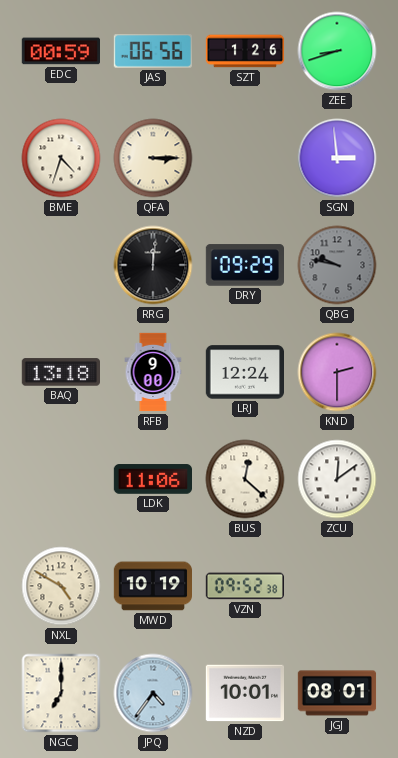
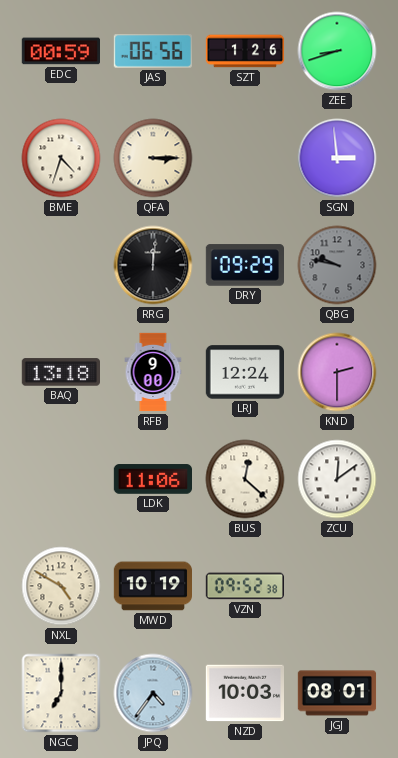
NZD: 10:01 -> 10:03 (244, 693)
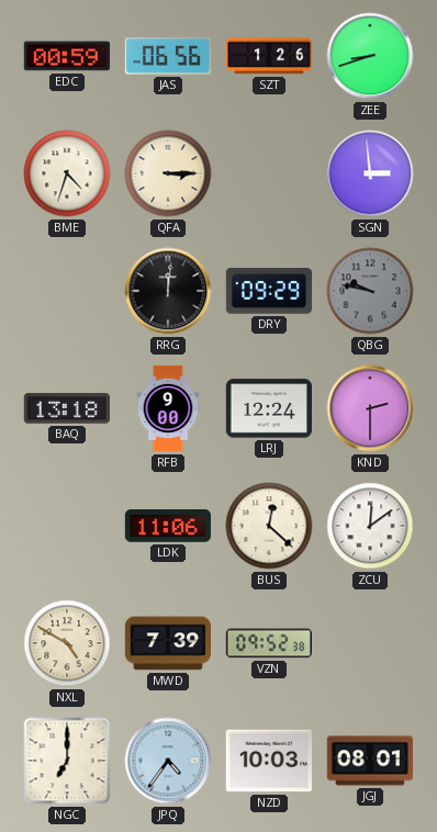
MWD: 10:19 -> 7:39 (167, 643)
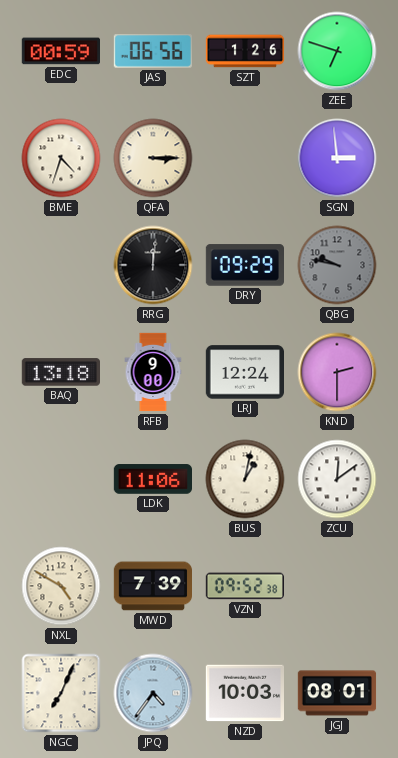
ZEE: 8:42 -> 6:48 (337, 51)
BUS: 12:22 -> 1:02 (245, 479)
NGC: 7:00 -> 7:04 (61, 693)
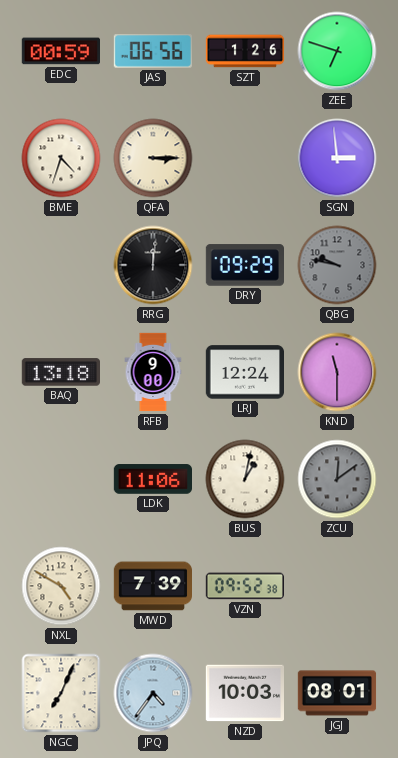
KND: 2:30 -> 11:30 (337, 372)
ZCU dial: white -> grey (337, 479)
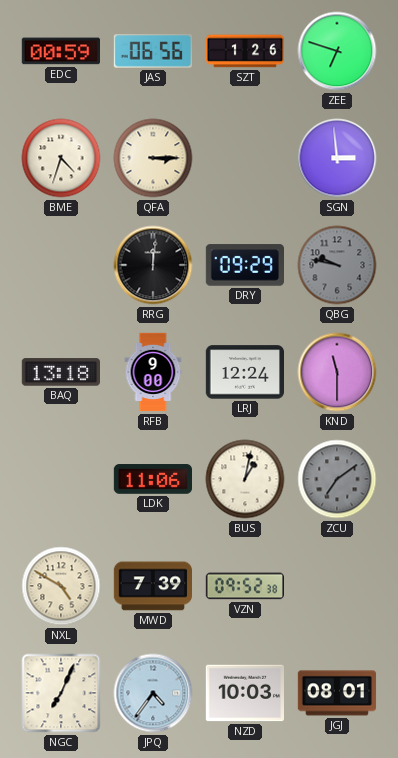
ZCU: 12:09 -> 7:09 (337, 479)
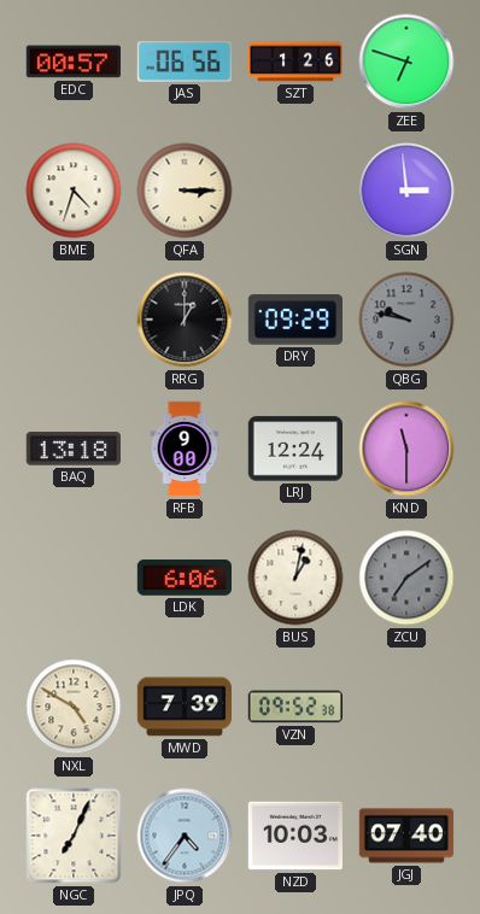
EDC: 00:59 -> 00:57 (72, 61)
RRG: 12:01 -> 1:00 (185, 320)
LDK: 11:06 -> 6:06 (183, 578)
JGJ: 08:01 -> 07:40 (406, 836)
